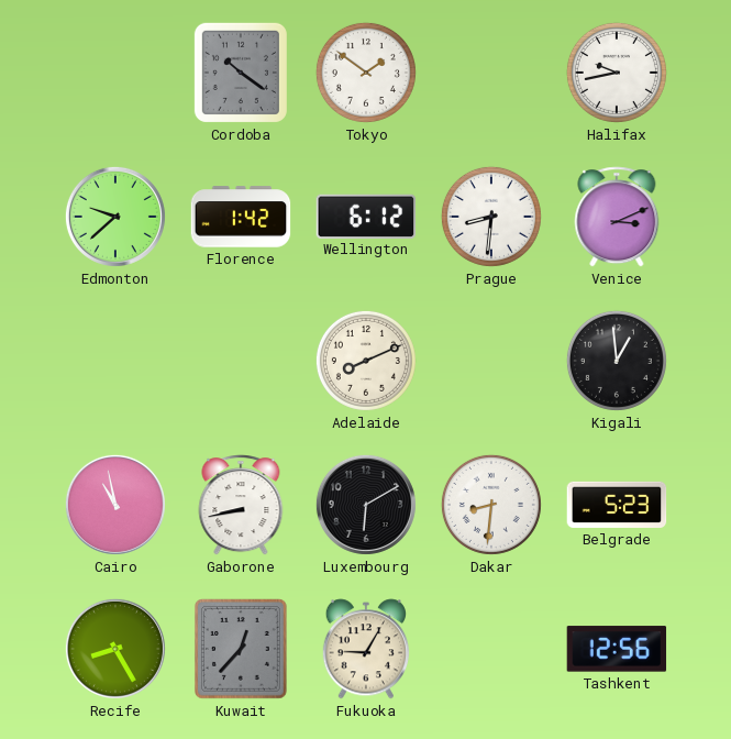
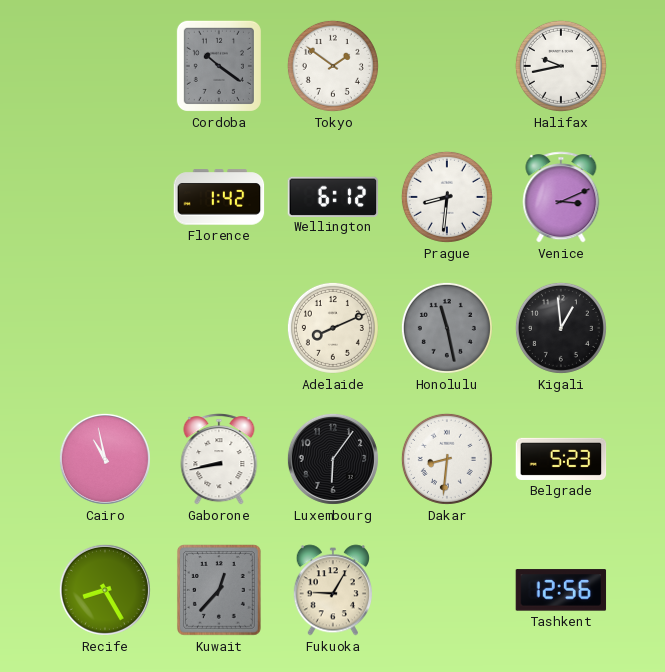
Edmonton: 9:38 -> none (115, 217)
Honolulu: none -> 11:28 (447, 328)
Luxembourg: 6:10 -> 6:06 (333, 459)
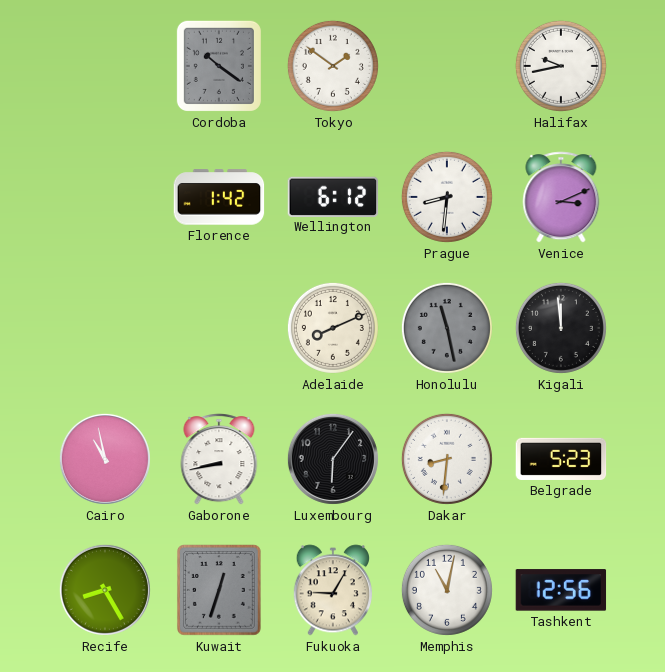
Kigali: 12:59 -> 11:59 (561, 328)
Kuwait: 12:37 -> 12:33 (219, 591)
Memphis: none -> 11:02 (447, 590)
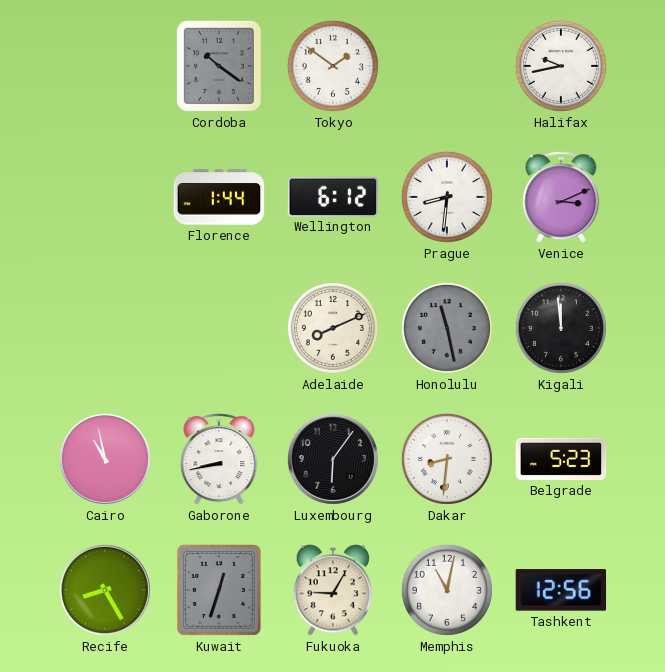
Florence: 1:42 -> 1:44 (219, 197)
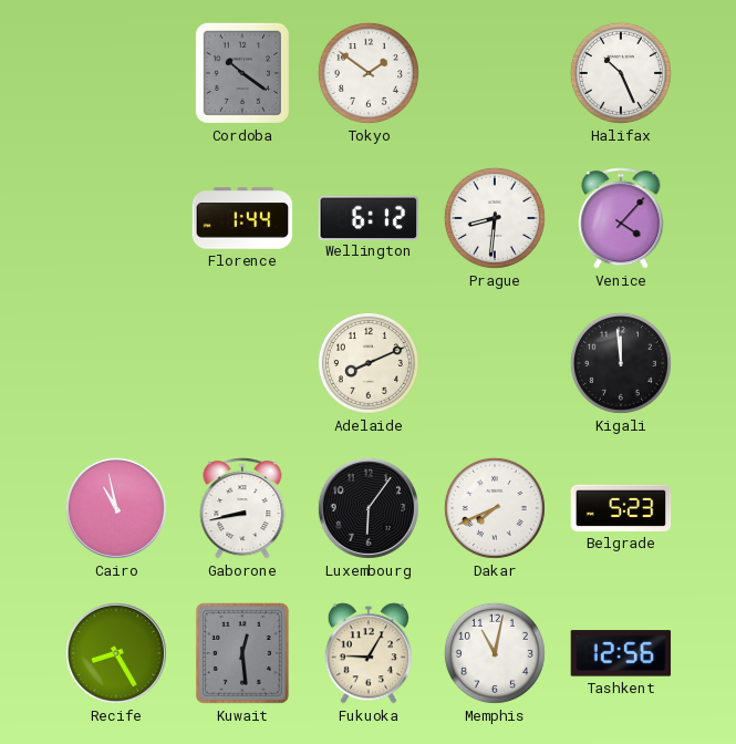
Halifax: 9:43 -> 10:26 (621, 73)
Venice: 3:11 -> 4:07 (621, 218)
Honolulu: 11:28 -> none (447, 328)
Dakar: 8:31 -> 7:41 (495, 508)
Kuwait: 12:33 -> 12:29 (242, 654)
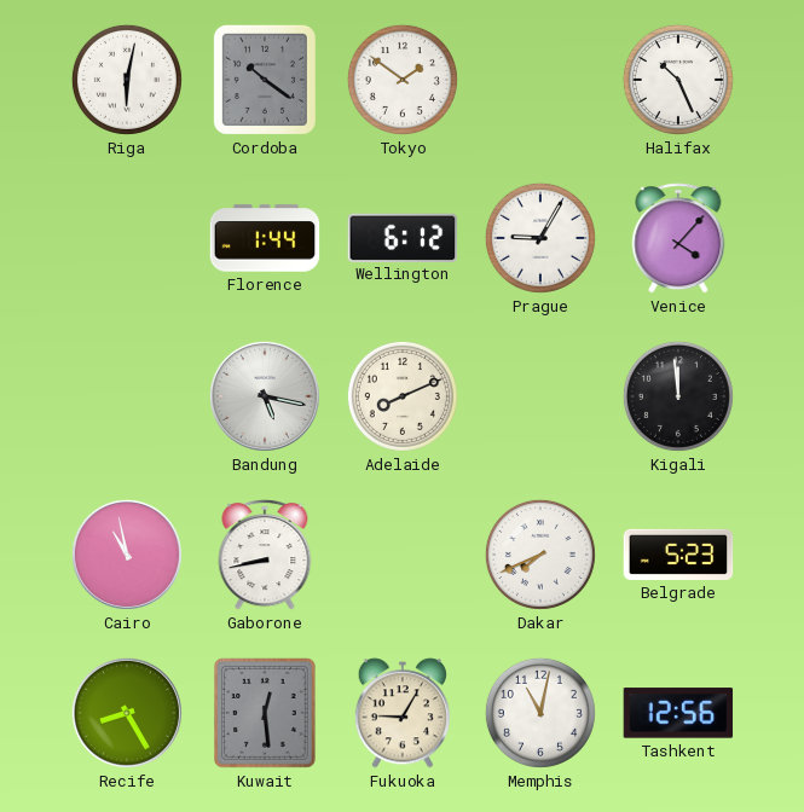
Riga: none -> 6:02 (127, 80)
Prague: 8:31 -> 9:05 (540, 238)
Bandung: none -> 5:17 (265, 396)
Luxembourg: 6:06 -> none (369, 508)
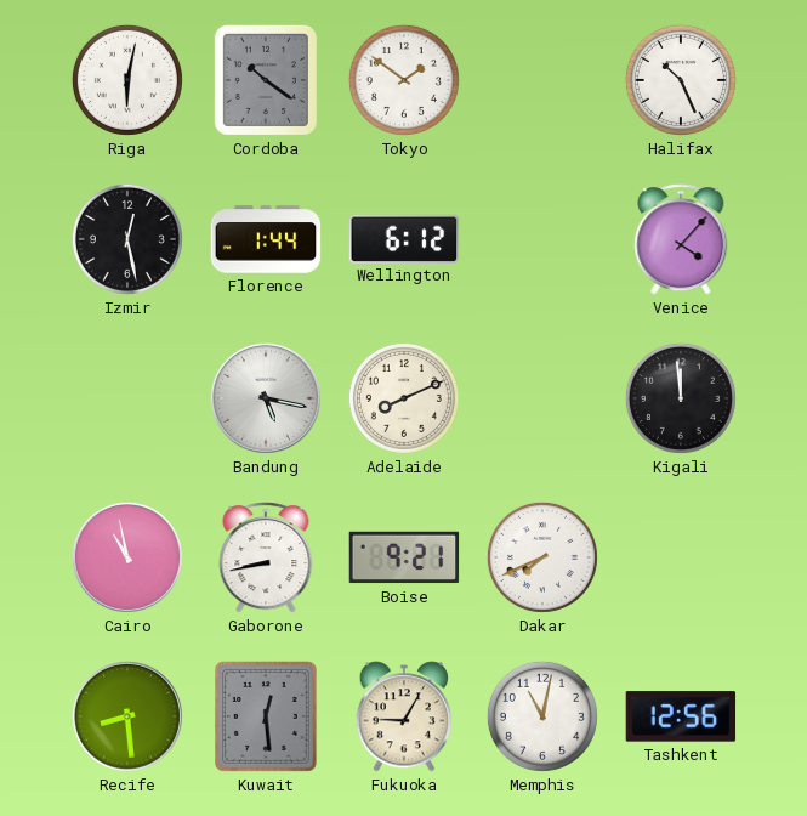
Izmir: none -> 12:28 (127, 239)
Prague: 9:05 -> none (540, 238)
Boise: none -> 9:21 (404, 557)
Belgrade: 5:23 -> none (678, 555)
Recife: 8:25 -> 8:29 (127, 716)
